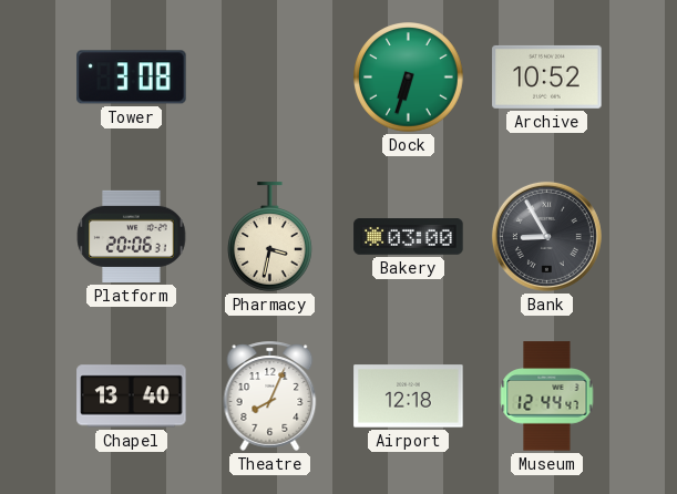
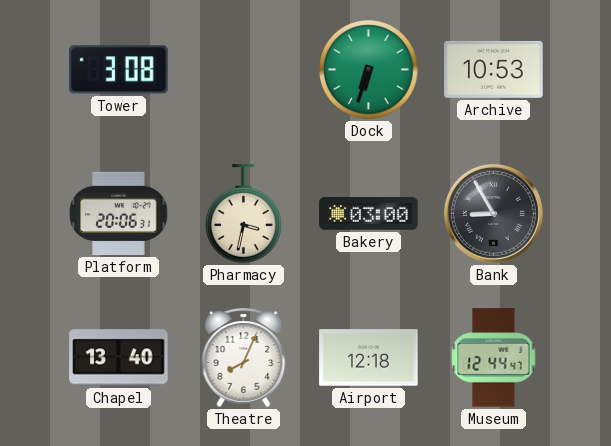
Archive: 10:52 -> 10:53 (494, 69)
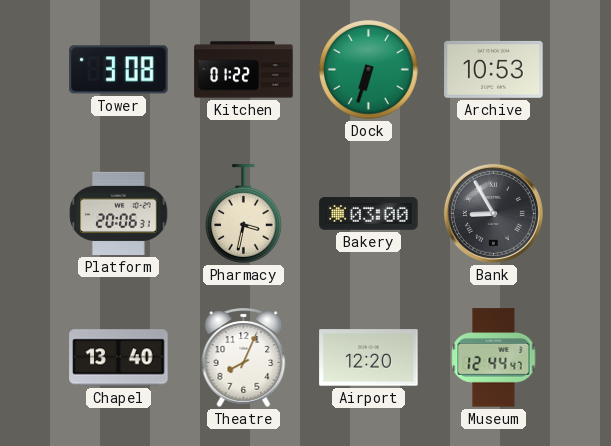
Kitchen: none -> 01:22 (244, 70)
Airport: 12:18 -> 12:20 (369, 358)
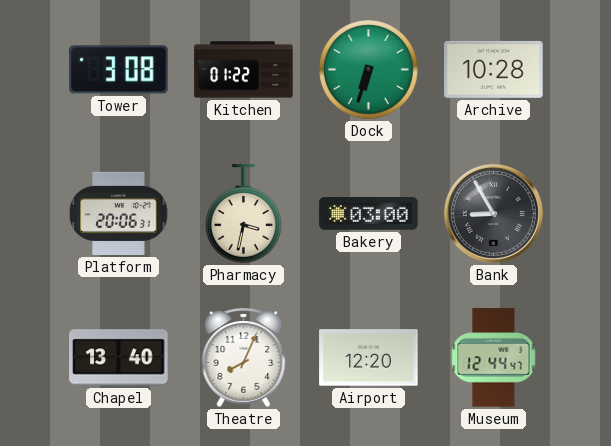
Archive: 10:53 -> 10:28 (494, 69)
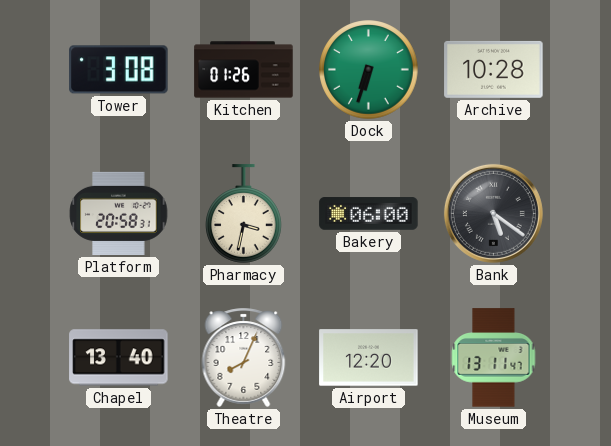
Kitchen: 01:22 -> 01:26 (244, 70)
Platform: 20:06 -> 20:58 (119, 213)
Bakery: 03:00 -> 06:00 (369, 214)
Bank: 8:55 -> 5:21 (493, 213)
Museum: 12:44 -> 13:11 (494, 358)
